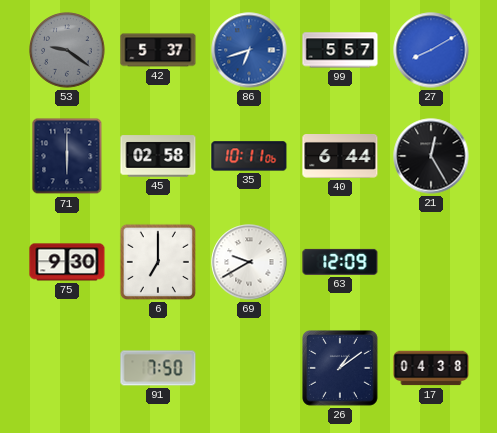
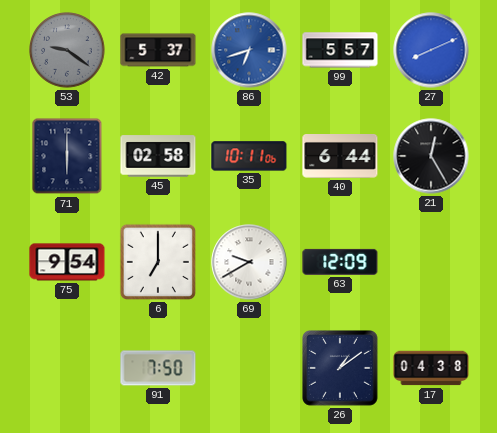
27: 8:10 -> 8:11 (431, 50)
75: 9:30 -> 9:54 (67, 262)
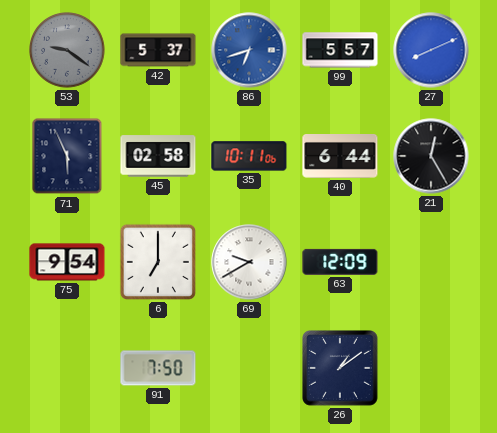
71: 6:00 -> 5:56 (67, 156)
17: 04:38 -> none (431, 368)
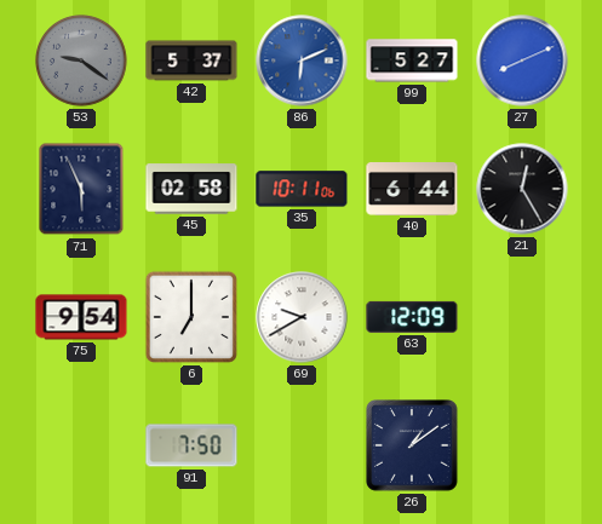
86: 6:42 -> 6:11 (302, 61)
99: 5:57 -> 5:27 (412, 61)
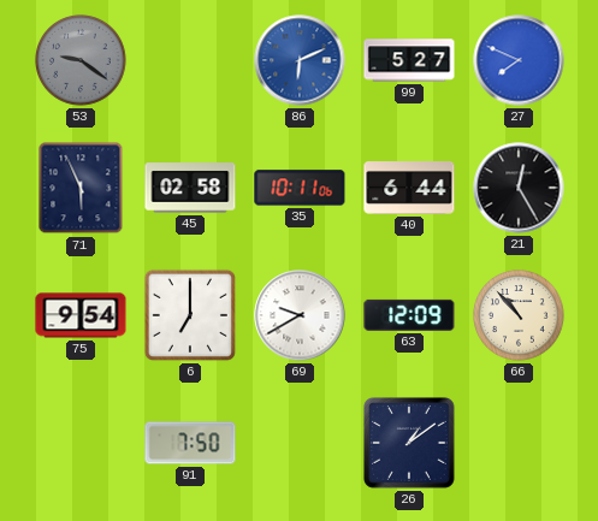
42: 5:37 -> none (191, 61)
27: 8:11 -> 7:49 (519, 60)
66: none -> 10:53 (519, 315)
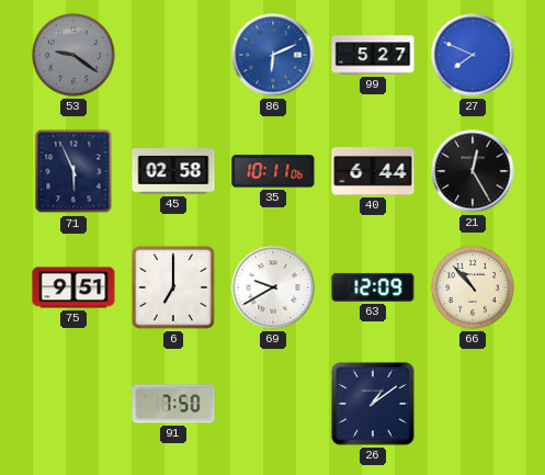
75: 9:54 -> 9:51 (73, 287)
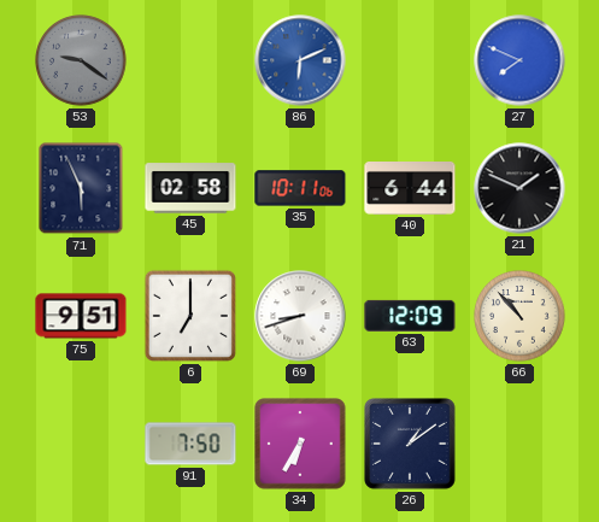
99: 5:27 -> none (373, 55)
21: 12:25 -> 1:49 (519, 188)
69: 9:40 -> 8:42 (300, 316)
34: none -> 6:35 (300, 444)
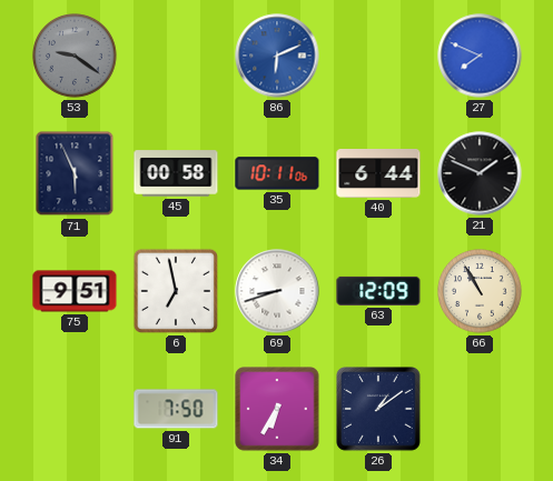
45: 02:58 -> 00:58 (176, 173)
6: 7:00 -> 6:58 (176, 291)
66: 10:53 -> 10:55 (480, 291)
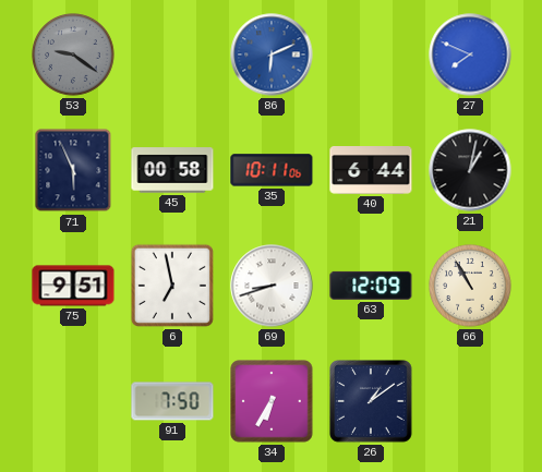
21: 1:49 -> 1:02 (470, 170)
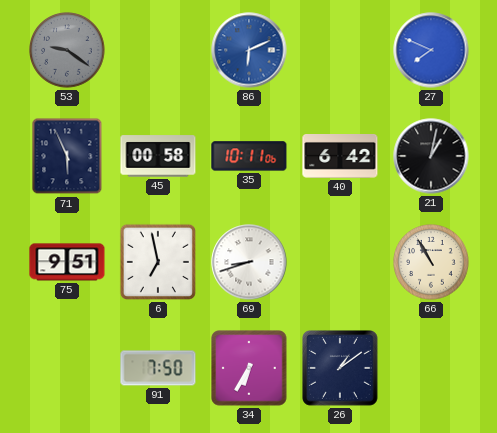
40: 6:44 -> 6:42 (340, 157)
63: 12:09 -> none (371, 286)
